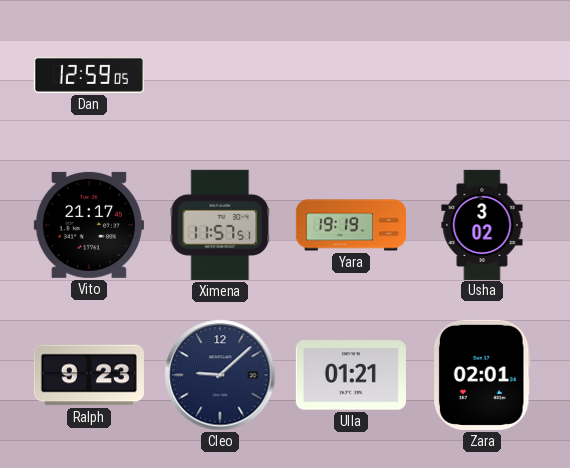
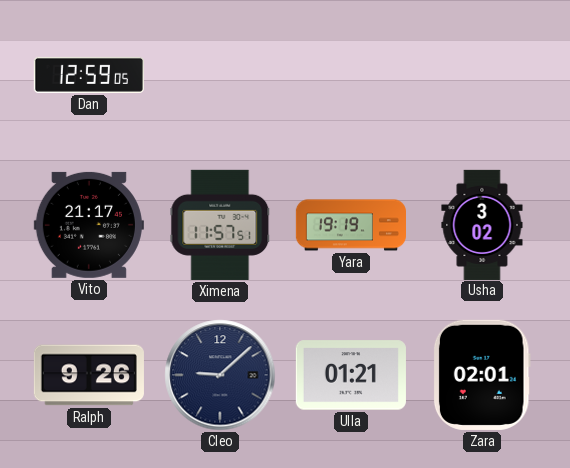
Ralph: 9:23 -> 9:26 (89, 375)
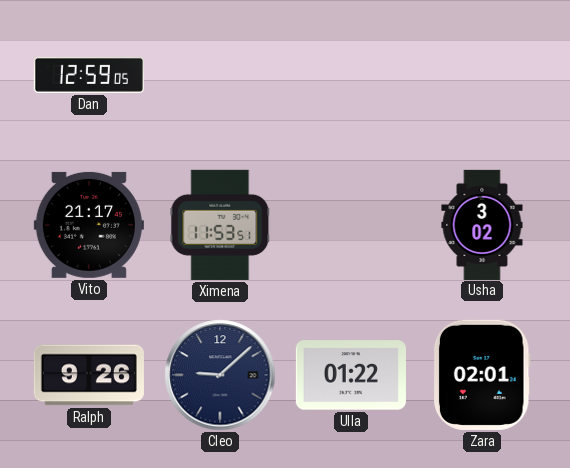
Ximena: 11:57 -> 11:53 (220, 225)
Yara: 19:19 -> none (350, 225)
Ulla: 01:21 -> 01:22 (351, 375)
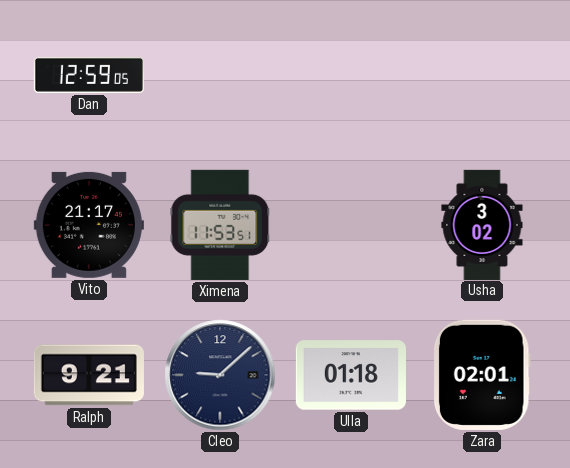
Ralph: 9:26 -> 9:21 (89, 375)
Ulla: 01:22 -> 01:18 (351, 375)
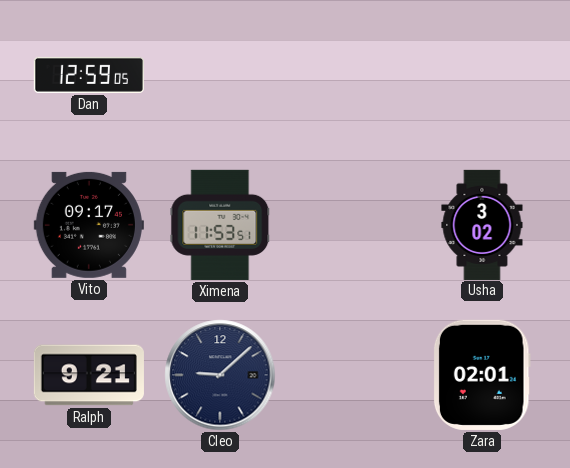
Vito: 21:17 -> 09:17 (89, 225)
Ulla: 01:18 -> none (351, 375)
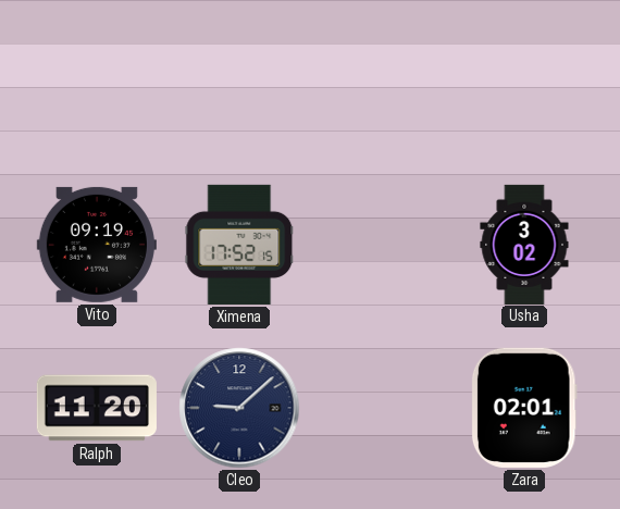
Dan: 12:59 -> none (89, 75)
Vito: 09:17 -> 09:19 (97, 245)
Ximena: 11:53 -> 17:52 (239, 245)
Ralph: 9:21 -> 11:20 (97, 408)
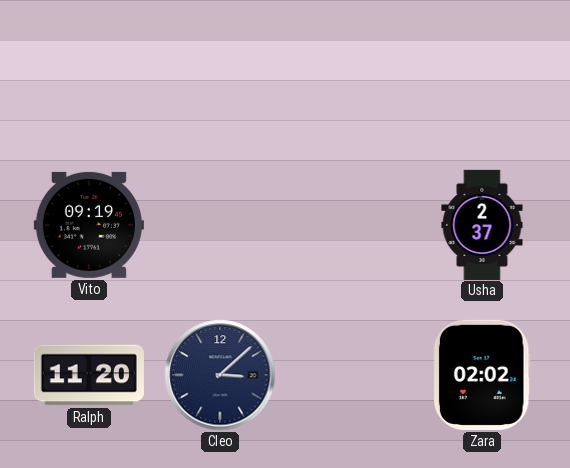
Ximena: 17:52 -> none (239, 245)
Usha: 3:02 -> 2:37 (482, 224)
Cleo: 9:08 -> 3:08 (220, 375)
Zara: 02:01 -> 02:02 (482, 375)
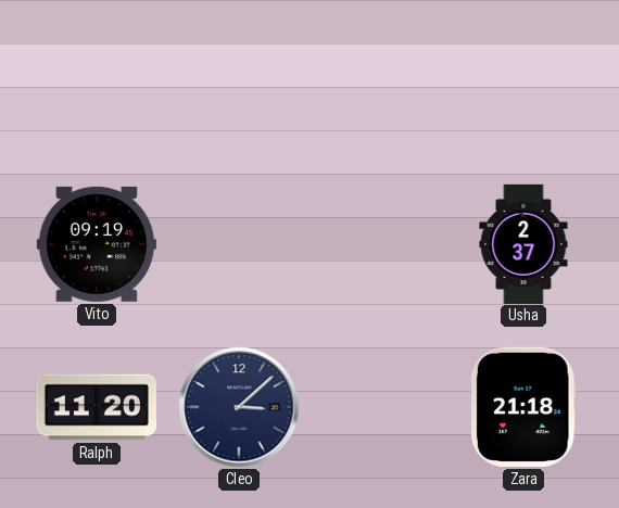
Zara: 02:02 -> 21:18 (523, 407)
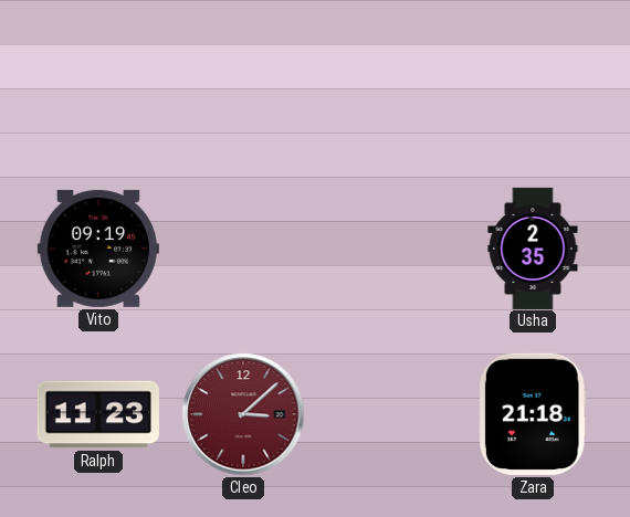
Usha: 2:37 -> 2:35 (533, 247)
Ralph: 11:20 -> 11:23 (98, 414)
Cleo dial: navy -> burgundy (243, 414)
